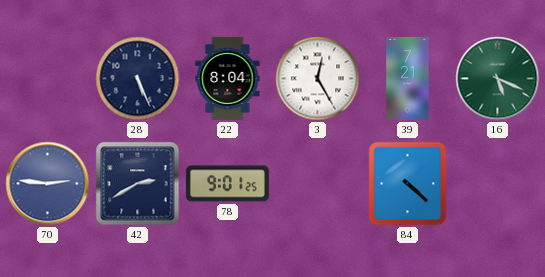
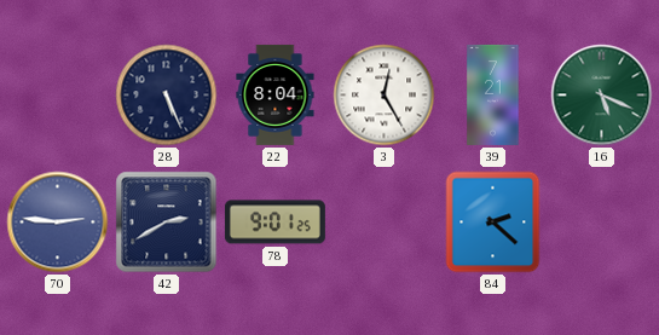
84: 4:22 -> 2:22 (493, 223)
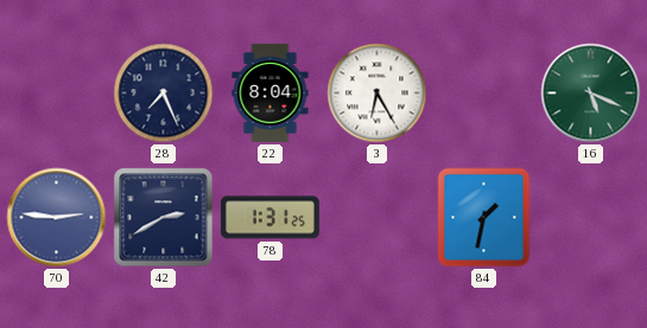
28: 5:26 -> 7:26 (164, 94)
3: 12:25 -> 6:25 (378, 94)
39: 7:21 -> none (493, 94)
78: 9:01 -> 1:31 (269, 218)
84: 2:22 -> 1:32 (484, 218)
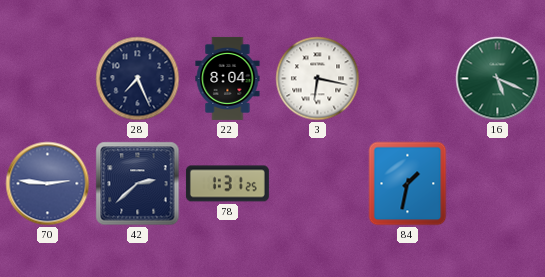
3: 6:25 -> 6:17 (318, 79)
42: 2:40 -> 2:38 (138, 184)
